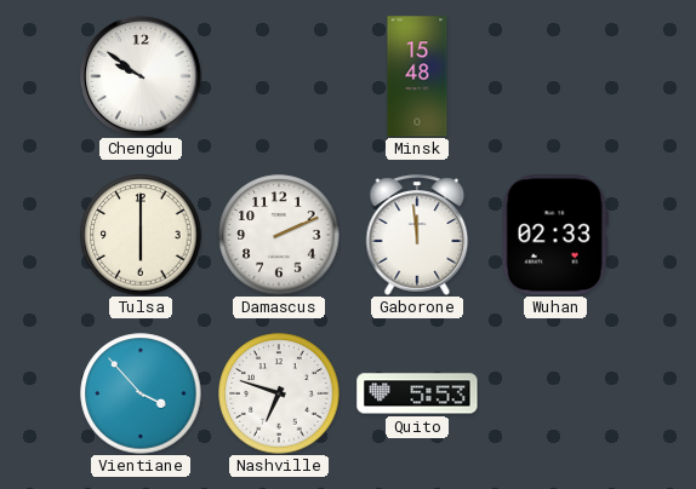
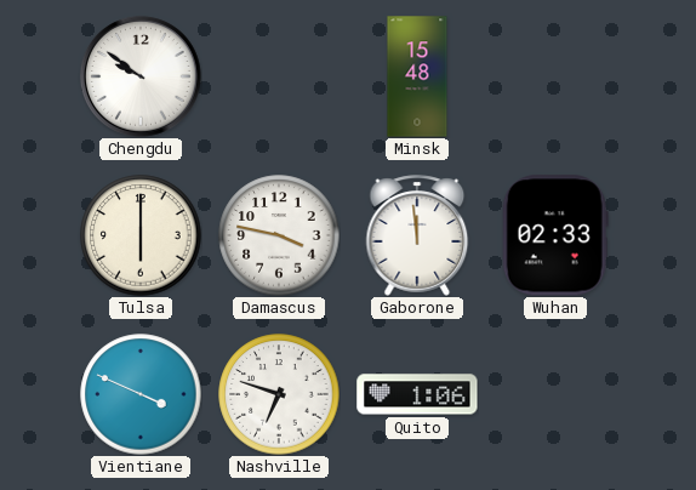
Damascus: 2:11 -> 3:47 (279, 235)
Vientiane: 3:53 -> 3:49 (141, 394)
Quito: 5:53 -> 1:06 (417, 394)
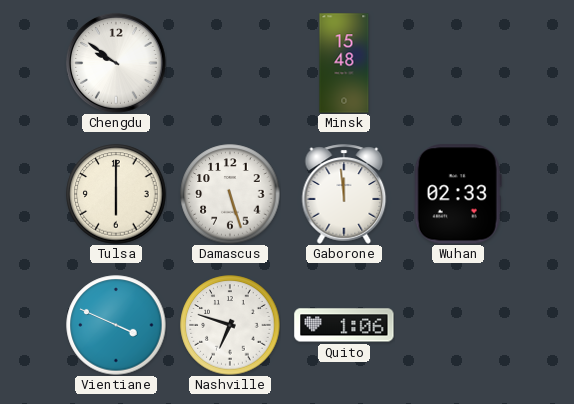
Damascus: 3:47 -> 5:27 (230, 194)
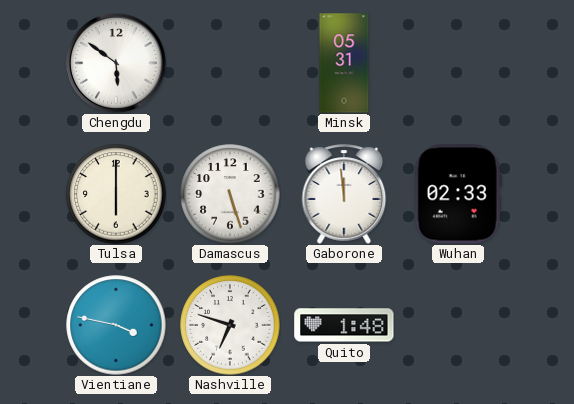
Chengdu: 9:51 -> 5:51 (117, 64)
Minsk: 15:48 -> 05:31 (344, 63)
Vientiane: 3:49 -> 3:47 (116, 325)
Quito: 1:06 -> 1:48 (344, 325)
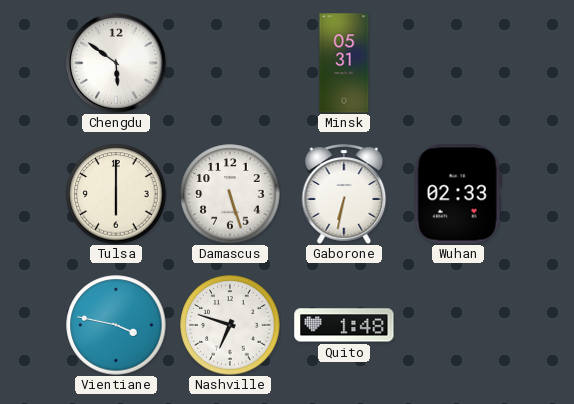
Gaborone: 11:59 -> 6:32 (344, 194)
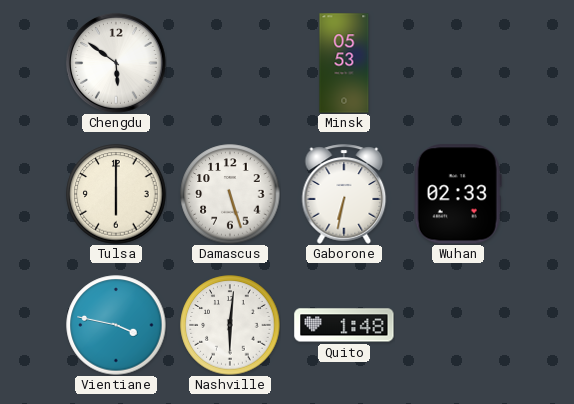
Minsk: 05:31 -> 05:53 (344, 63)
Nashville: 6:48 -> 6:01 (230, 325)
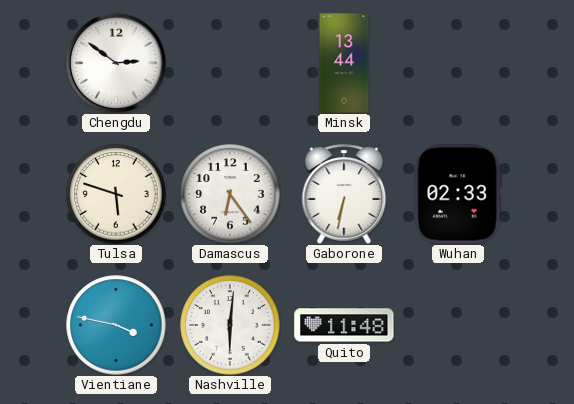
Chengdu: 5:51 -> 2:51 (117, 64)
Minsk: 05:53 -> 13:44 (344, 63)
Tulsa: 6:00 -> 5:48 (116, 194)
Damascus: 5:27 -> 6:24 (230, 194)
Quito: 1:48 -> 11:48 (344, 325)
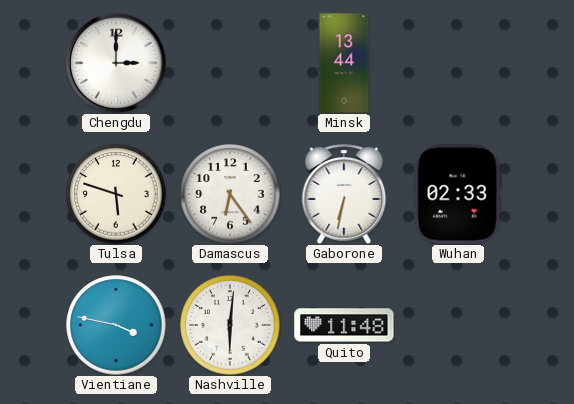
Chengdu: 2:51 -> 3:00 (117, 64)
